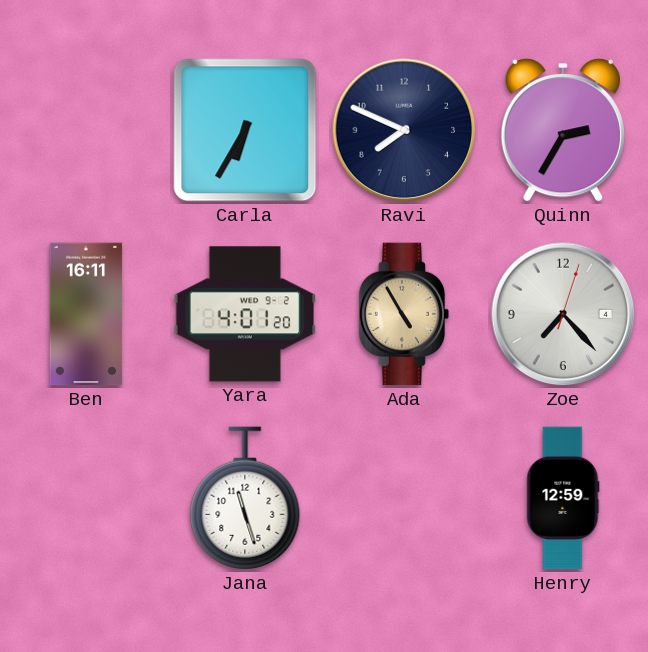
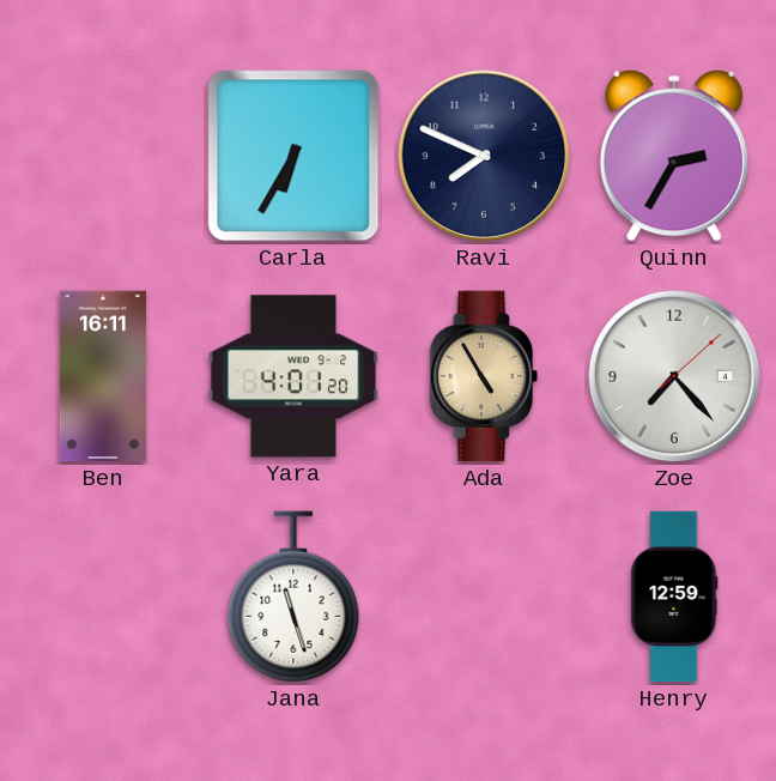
Zoe: 7:23:03 -> 7:23:08 (674, 376)
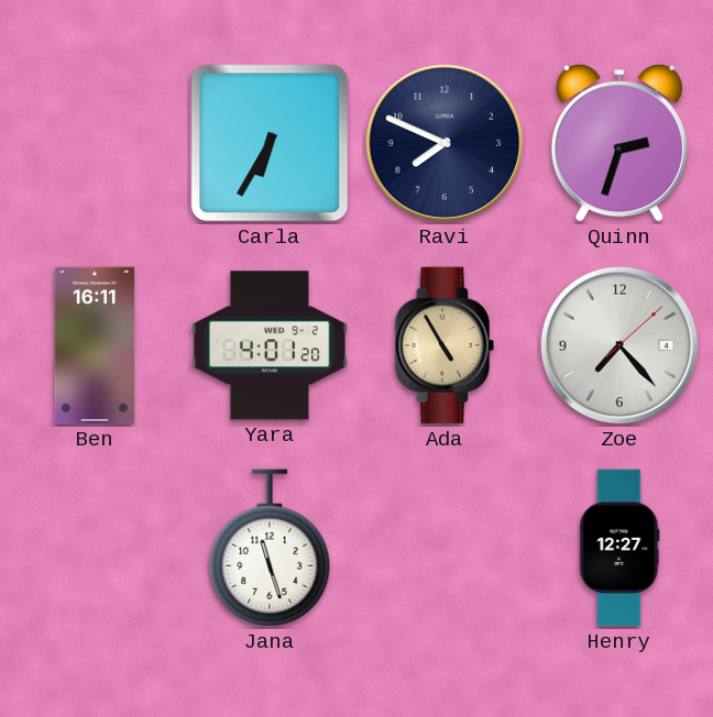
Quinn: 2:35 -> 2:33 (619, 144)
Henry: 12:59 -> 12:27 (619, 548)
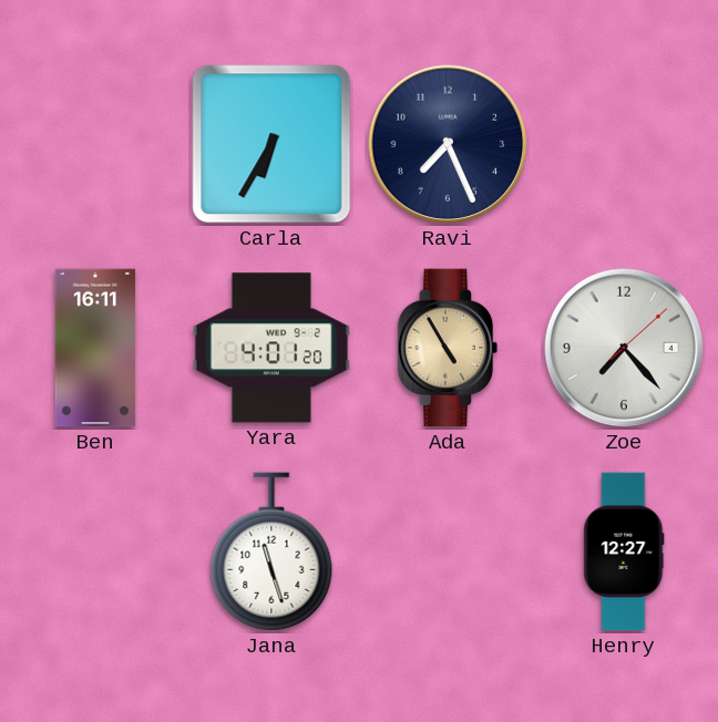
Ravi: 7:49 -> 7:26 (448, 144)
Quinn: 2:33 -> none (619, 144)
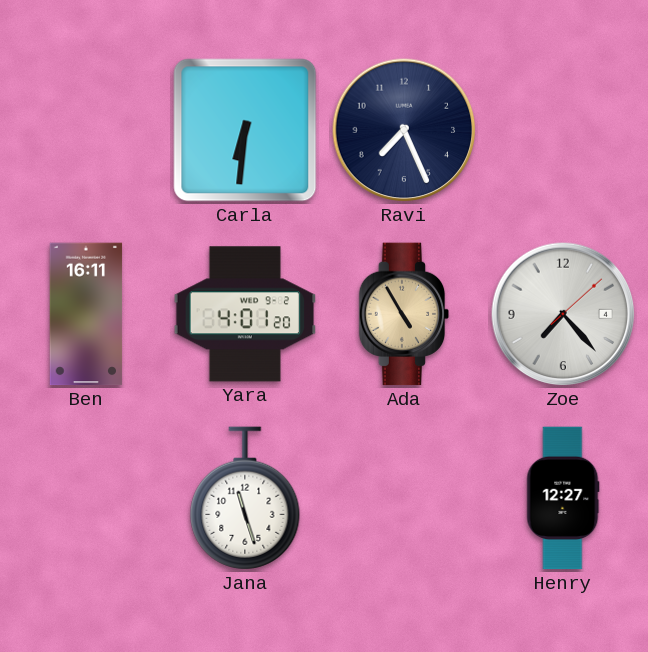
Carla: 6:35 -> 6:31 (245, 130)
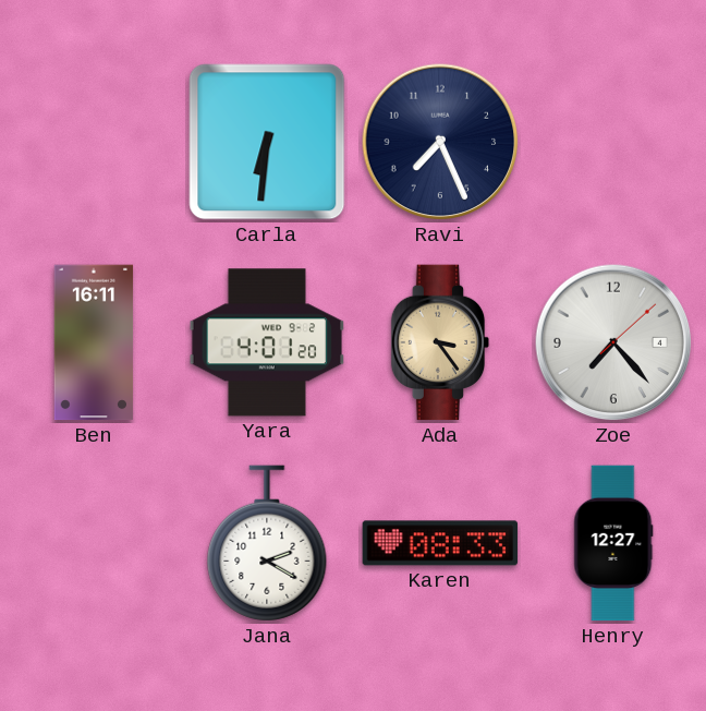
Ada: 4:55 -> 3:24 (440, 342)
Jana: 11:27 -> 2:20 (267, 543)
Karen: none -> 08:33 (440, 543)
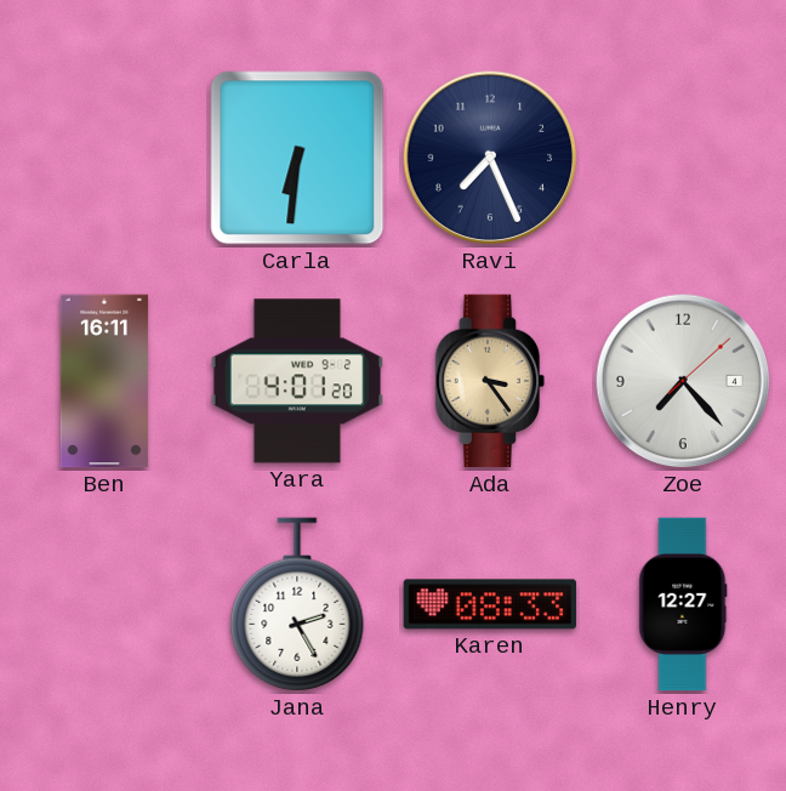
Jana: 2:20 -> 2:25 (297, 604)
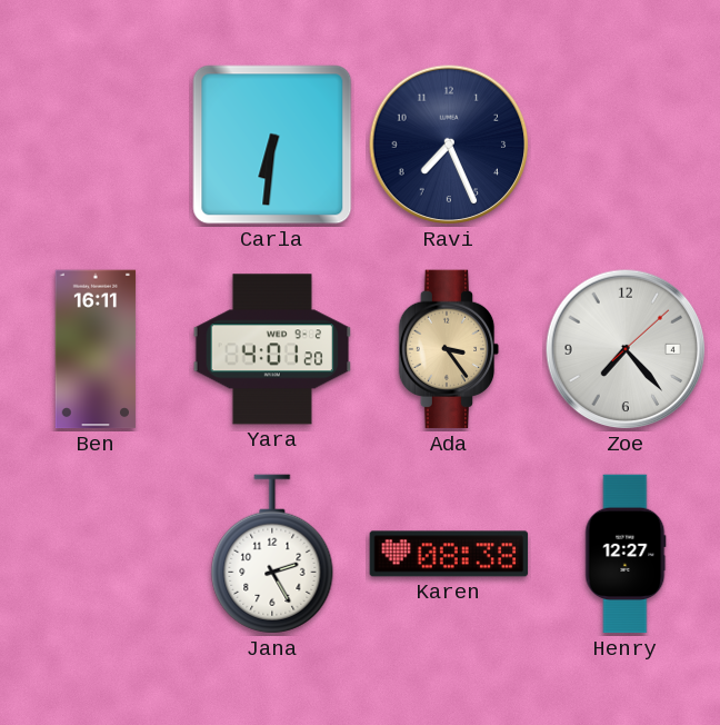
Karen: 08:33 -> 08:38 (449, 554)
